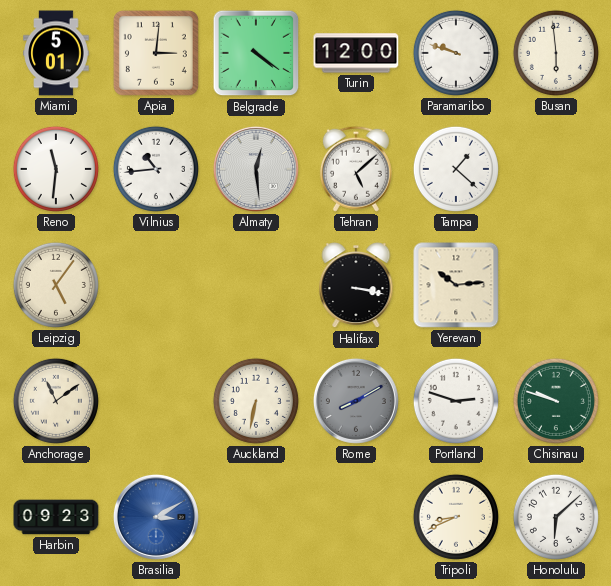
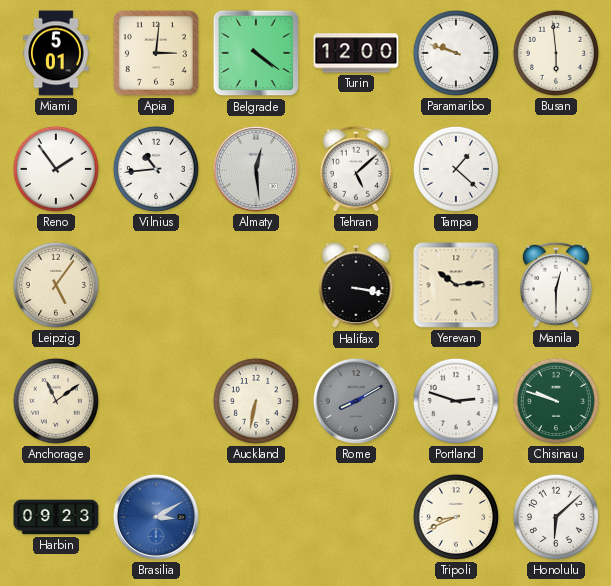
Reno: 11:31 -> 1:54 (56, 169)
Manila: none -> 12:30 (556, 285)
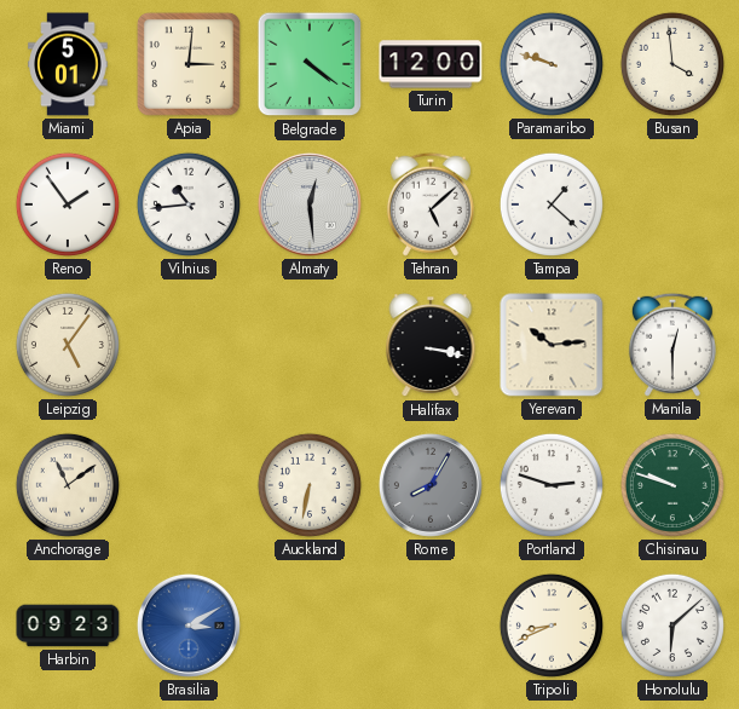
Busan: 5:59 -> 3:59 (672, 64)
Rome: 8:10 -> 8:05 (431, 485)
